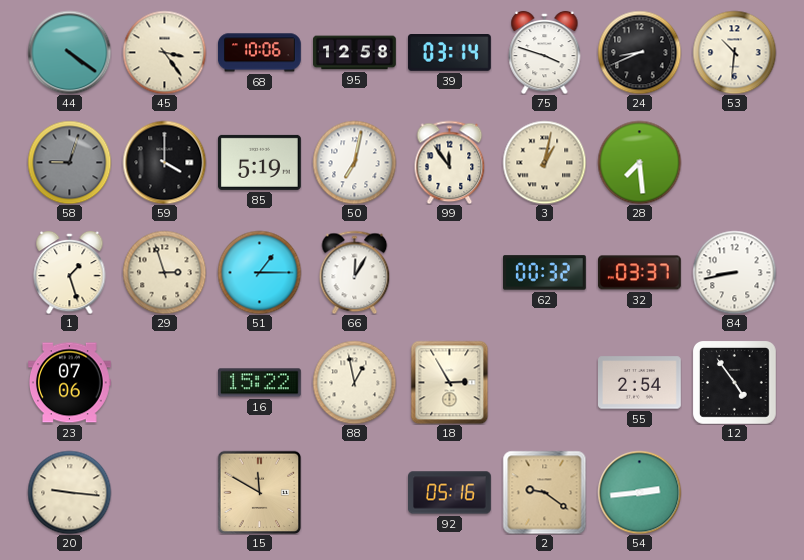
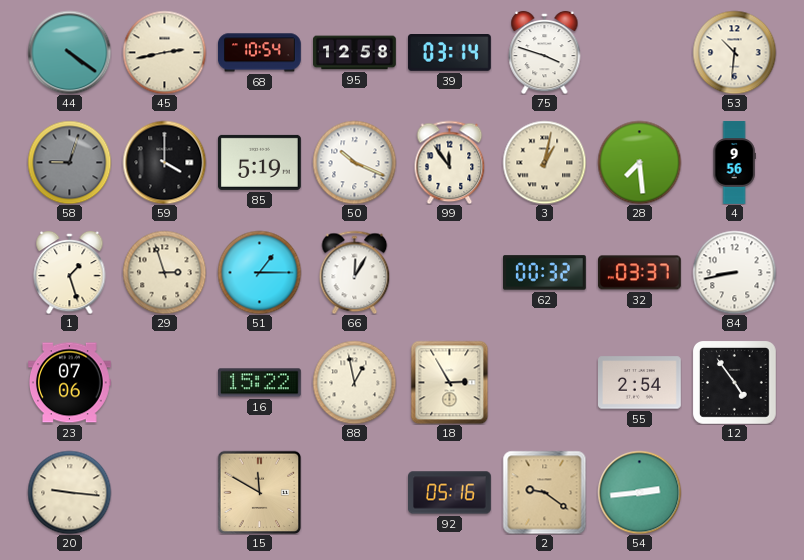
45: 3:24 -> 2:43 (164, 52)
68: 10:06 -> 10:54 (260, 53)
24: 8:41 -> none (639, 52)
50: 7:02 -> 10:19 (354, 162)
4: none -> 9:56 (734, 163)
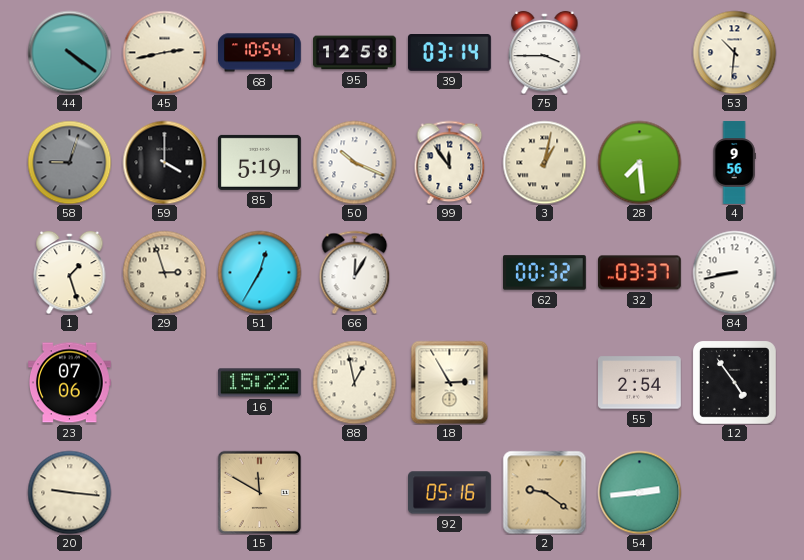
75: 3:48 -> 3:45 (545, 52)
51: 1:15 -> 12:35 (259, 272)
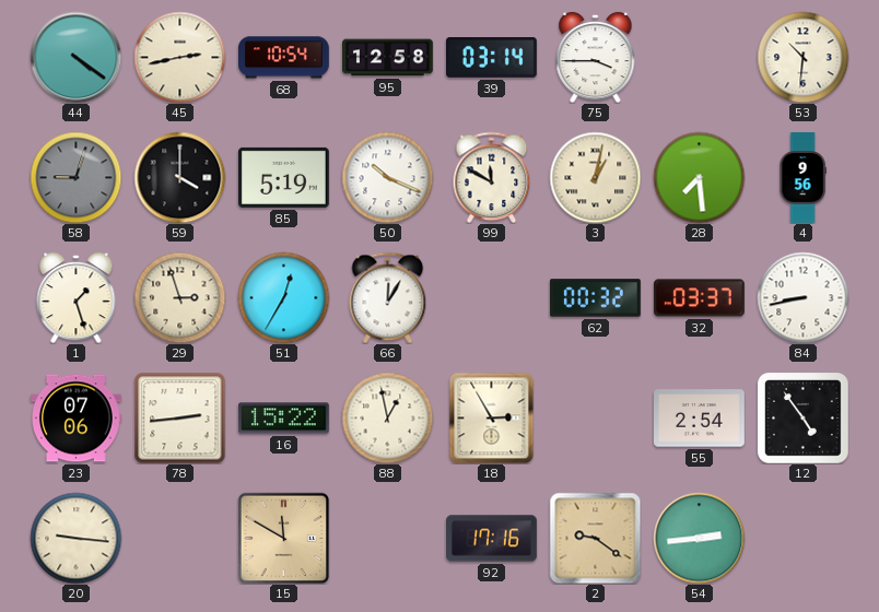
99: 11:54 -> 11:50 (492, 177)
78: none -> 2:44 (179, 417)
92: 05:16 -> 17:16 (492, 539)
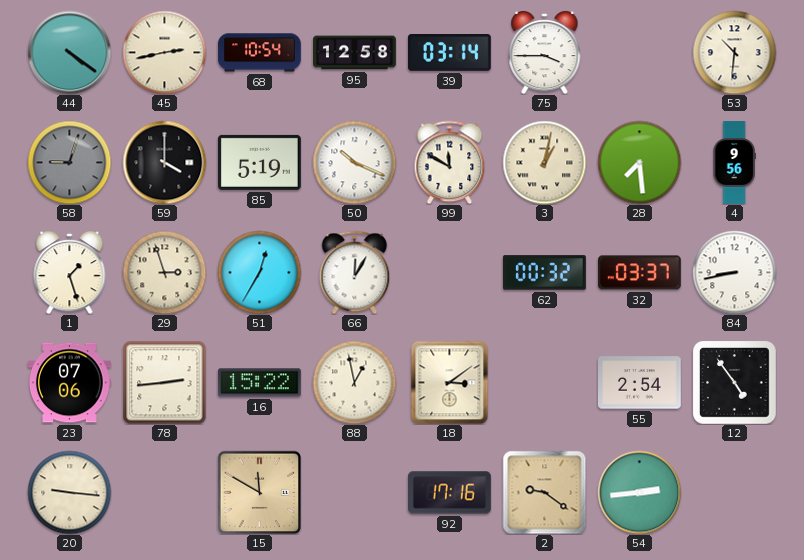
18: 2:55 -> 3:09 (450, 382)
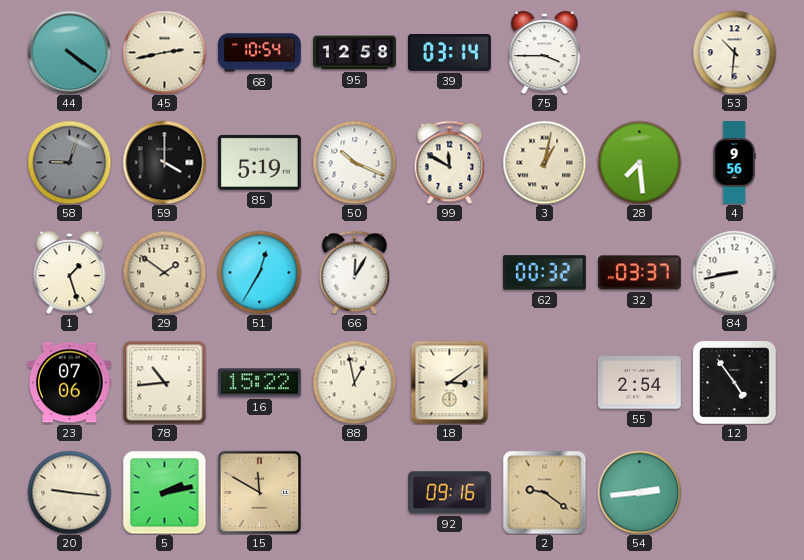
29: 2:57 -> 1:51 (164, 272)
78: 2:44 -> 10:44 (164, 382)
5: none -> 2:13 (164, 492)
92: 17:16 -> 09:16 (450, 493)
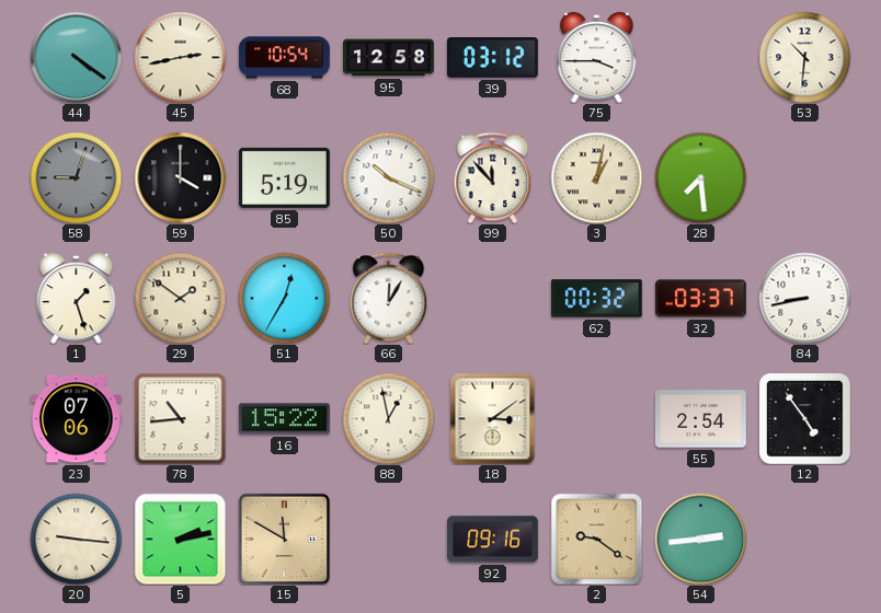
39: 03:14 -> 03:12 (492, 58)
99: 11:50 -> 11:53 (493, 177)
4: 9:56 -> none (734, 163)
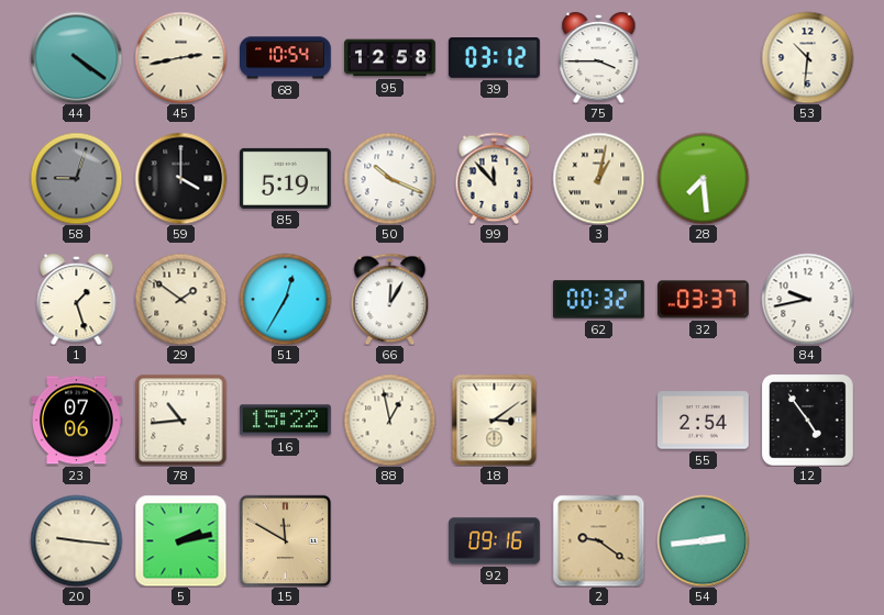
84: 8:43 -> 9:43 (807, 299)
